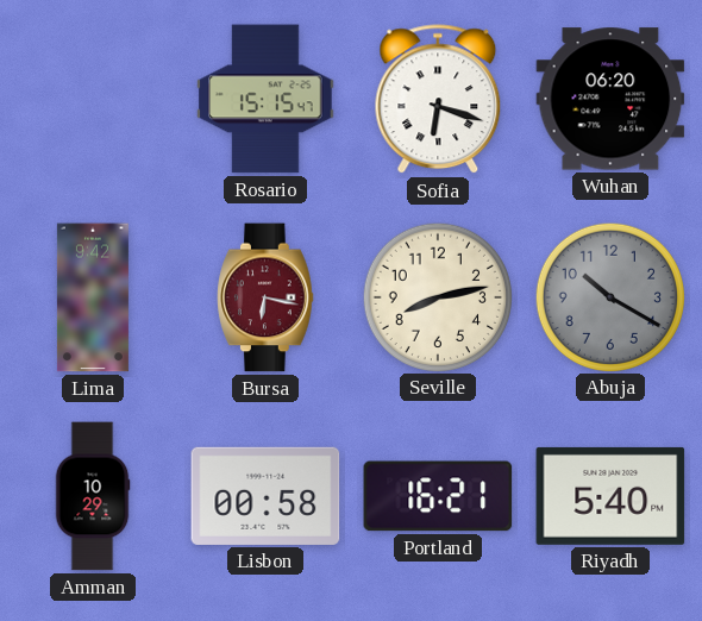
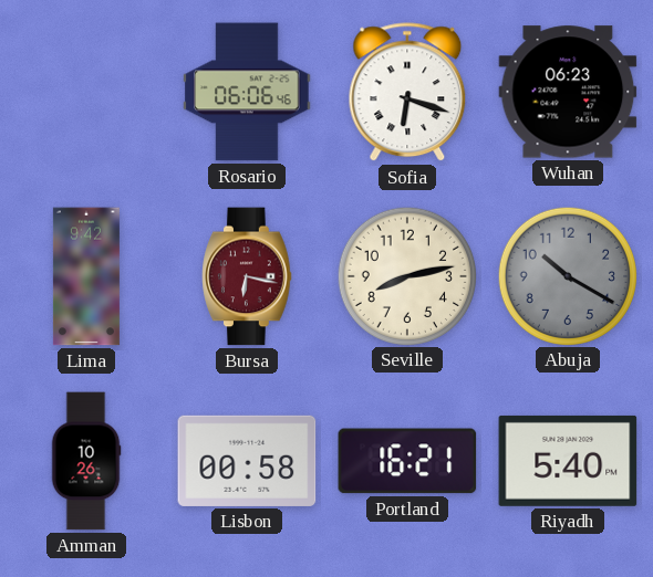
Rosario: 15:15 -> 06:06 (247, 92)
Wuhan: 06:20 -> 06:23 (568, 92)
Amman: 10:29 -> 10:26 (86, 461)
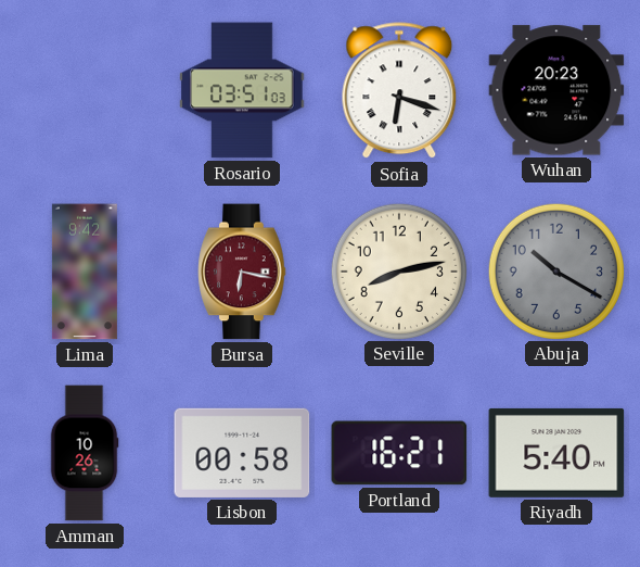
Rosario: 06:06 -> 03:51 (242, 90)
Wuhan: 06:23 -> 20:23 (556, 90)
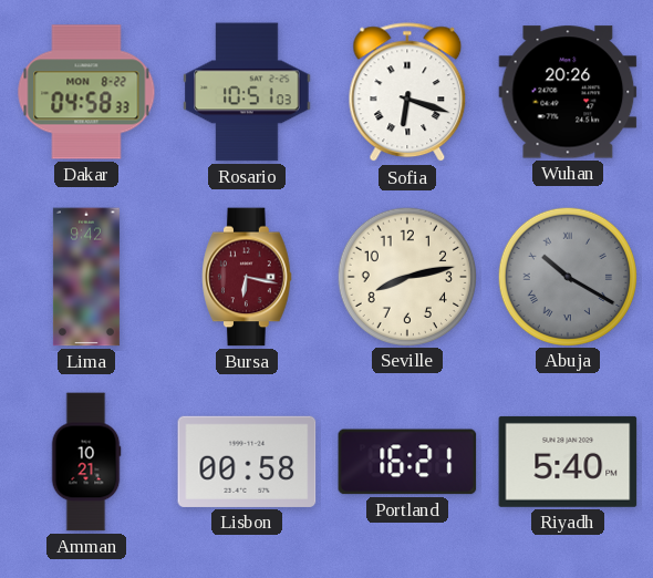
Dakar: none -> 04:58 (86, 92)
Rosario: 03:51 -> 10:51 (247, 92)
Wuhan: 20:23 -> 20:26 (568, 92)
Abuja numerals: Arabic -> Roman (567, 276)
Amman: 10:26 -> 10:21 (86, 462)
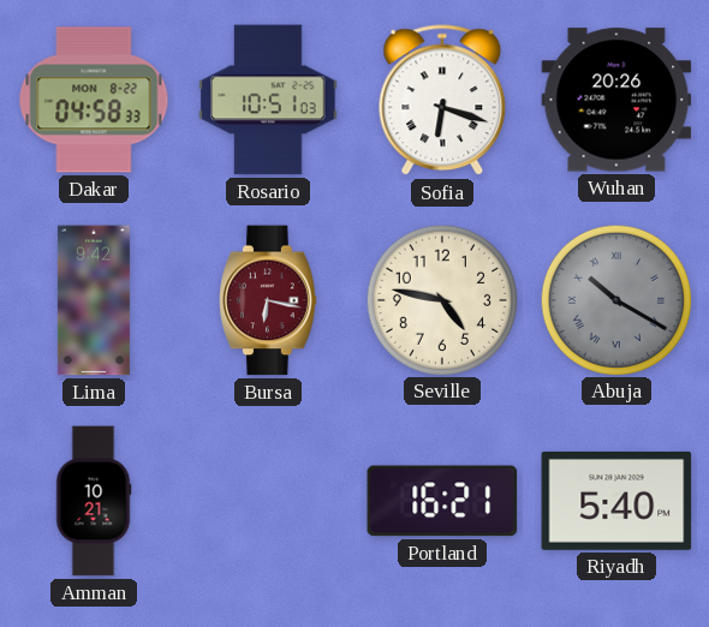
Seville: 8:13 -> 4:47 (441, 299)
Lisbon: 00:58 -> none (247, 462)
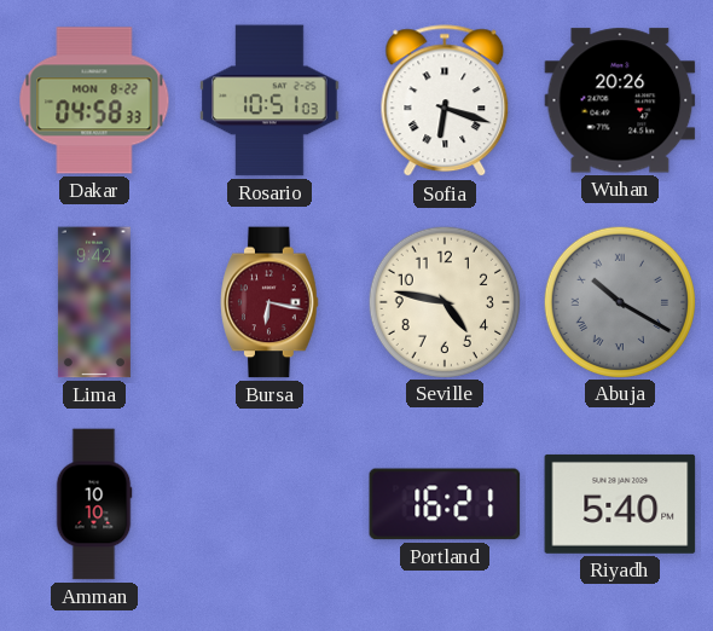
Amman: 10:21 -> 10:10 (94, 504)
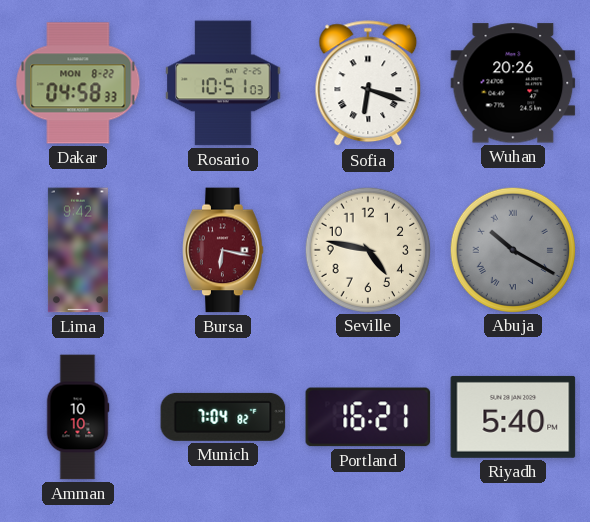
Munich: none -> 7:04 (223, 417)
